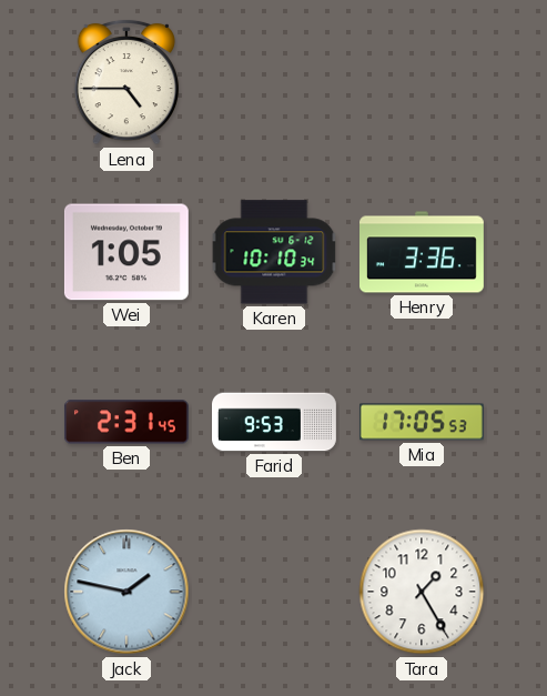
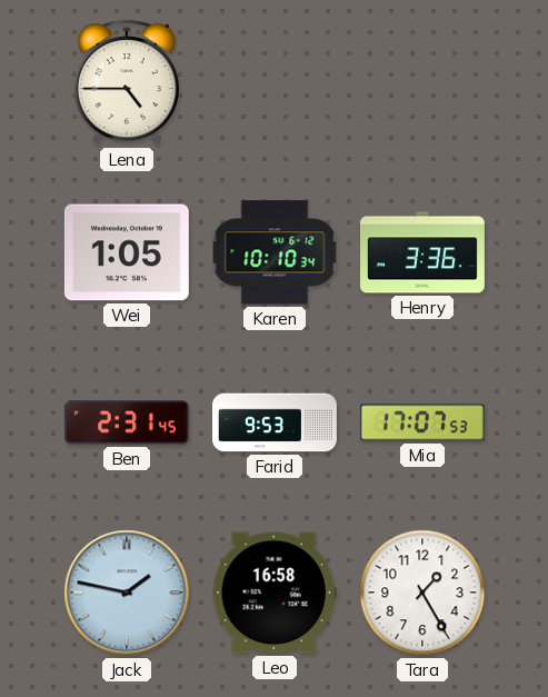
Mia: 17:05 -> 17:07 (422, 422)
Leo: none -> 16:58 (275, 593)
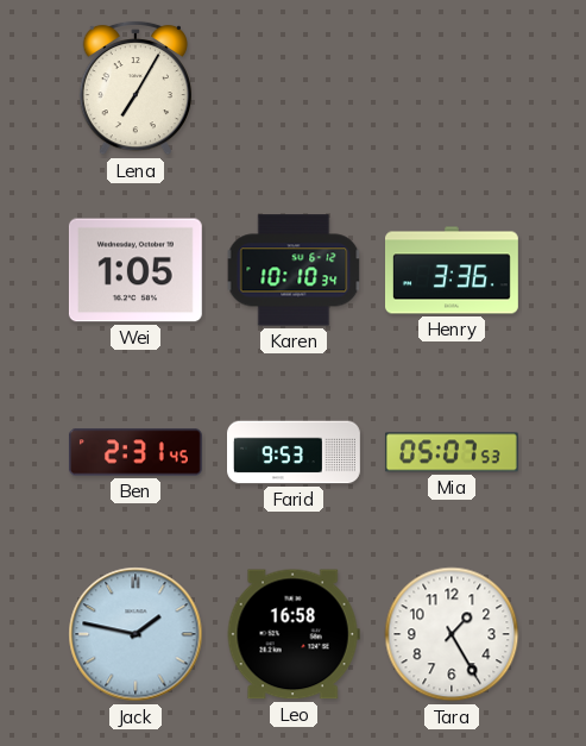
Lena: 4:45 -> 7:05 (134, 88)
Mia: 17:07 -> 05:07 (452, 452)
